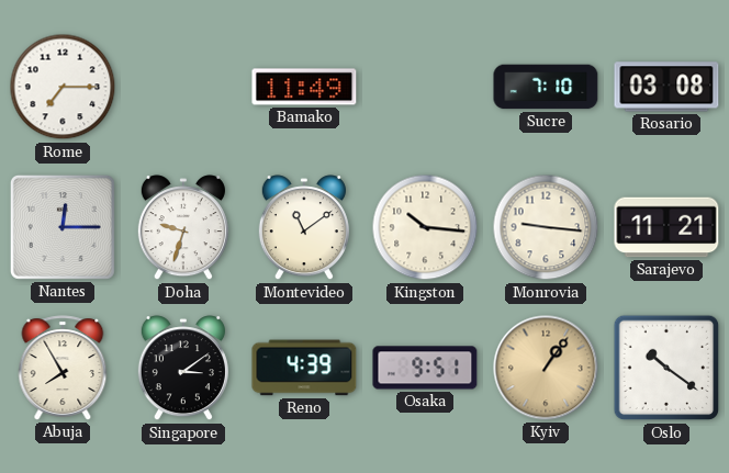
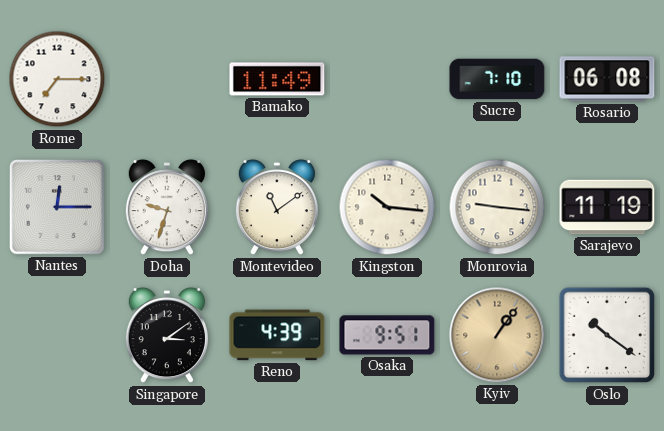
Rosario: 03:08 -> 06:08 (607, 79)
Sarajevo: 11:21 -> 11:19 (607, 207)
Abuja: 7:55 -> none (63, 368)
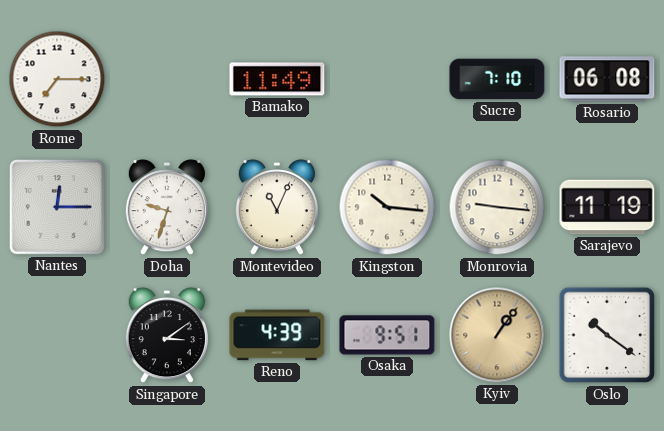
Montevideo: 11:09 -> 11:04 (277, 208)
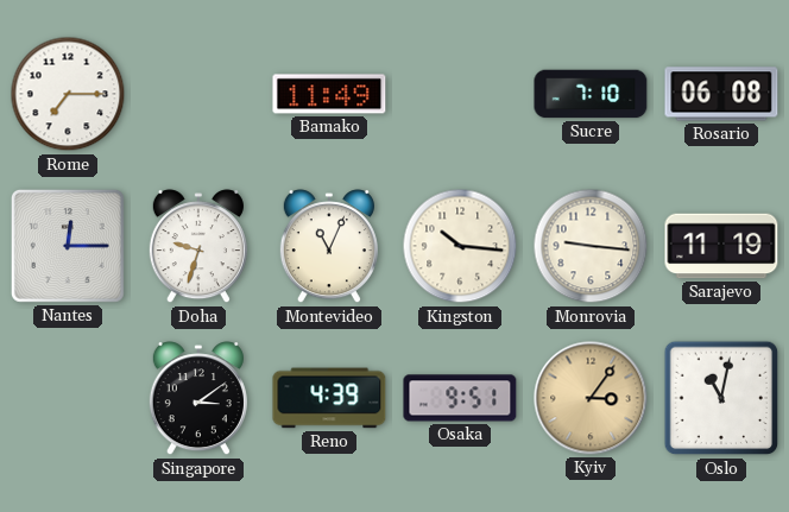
Kyiv: 1:06 -> 3:06 (591, 398)
Oslo: 10:21 -> 11:02 (721, 398)
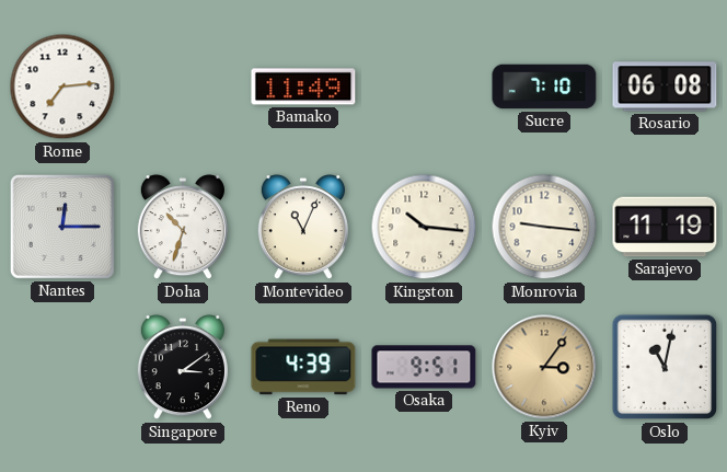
Rome: 7:15 -> 7:14 (62, 87)
Doha: 9:33 -> 10:33 (183, 228)
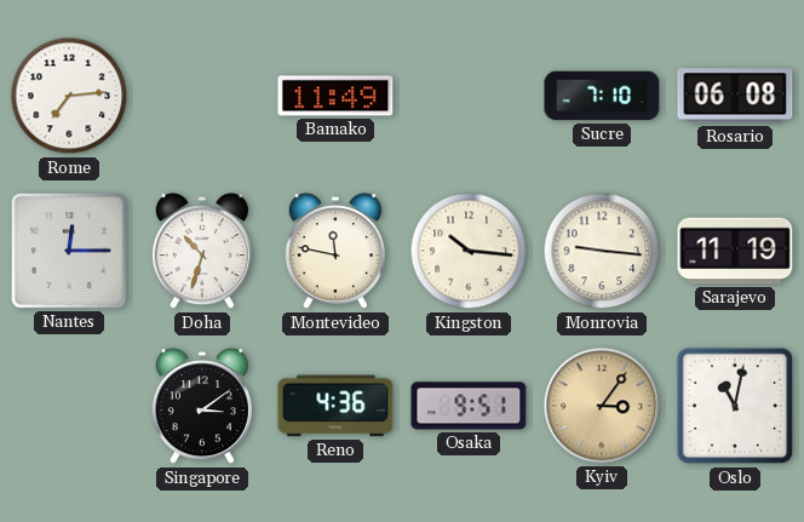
Montevideo: 11:04 -> 11:47 (335, 252)
Reno: 4:39 -> 4:36 (335, 406)
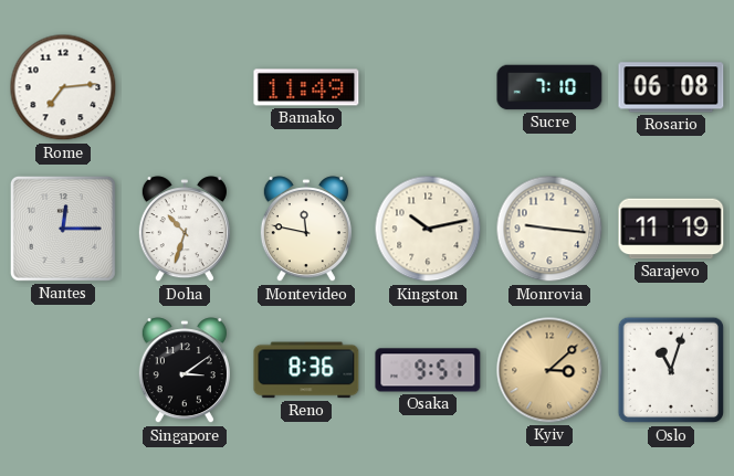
Kingston: 10:16 -> 10:13 (428, 229)
Reno: 4:36 -> 8:36 (306, 370)
Kyiv: 3:06 -> 3:08 (549, 370)
Oslo: 11:02 -> 11:03 (671, 370)
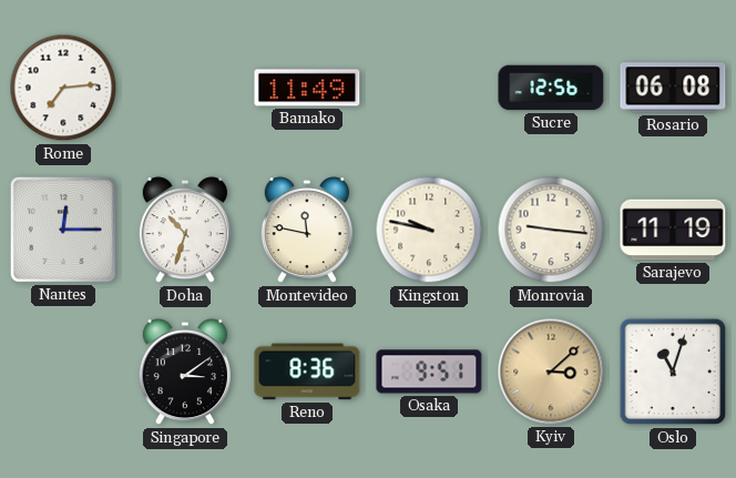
Sucre: 7:10 -> 12:56 (551, 88)
Kingston: 10:13 -> 9:47 (429, 230)
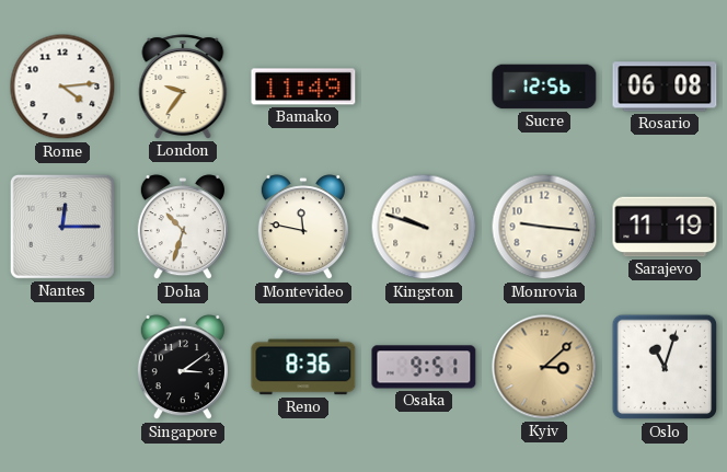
Rome: 7:14 -> 4:14 (62, 87)
London: none -> 9:36 (183, 87)
Kingston: 9:47 -> 9:48 (424, 227)
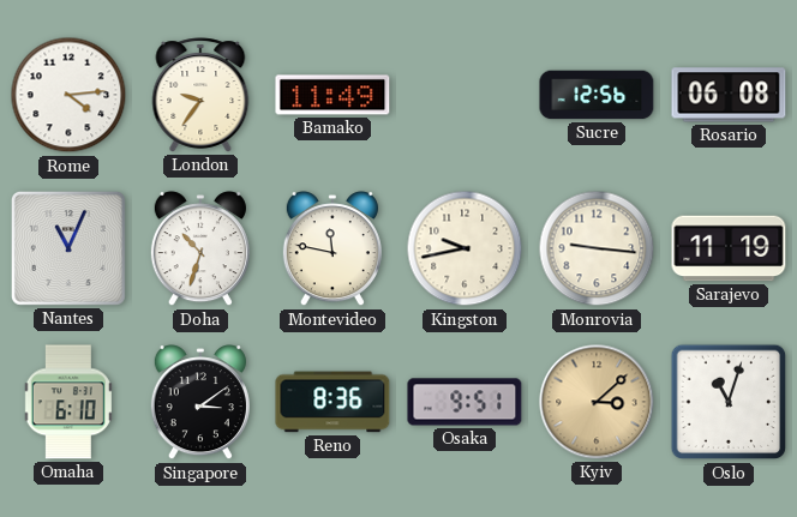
Nantes: 12:15 -> 11:04 (68, 248)
Kingston: 9:48 -> 9:43 (465, 248)
Omaha: none -> 6:10 (68, 402)
